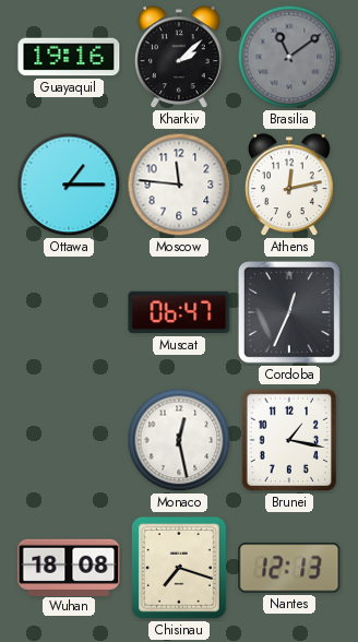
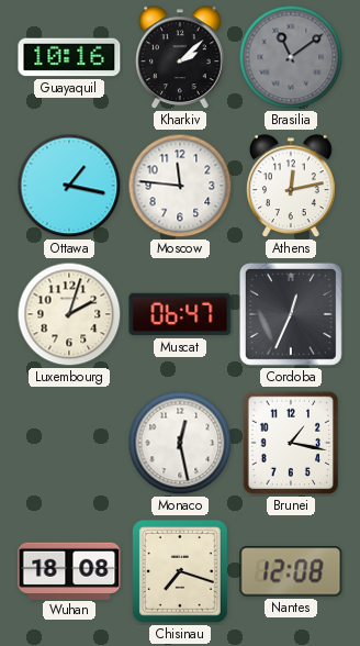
Guayaquil: 19:16 -> 10:16 (69, 57)
Ottawa: 1:15 -> 1:17 (69, 186)
Luxembourg: none -> 2:03 (69, 314)
Nantes: 12:13 -> 12:08 (291, 571)
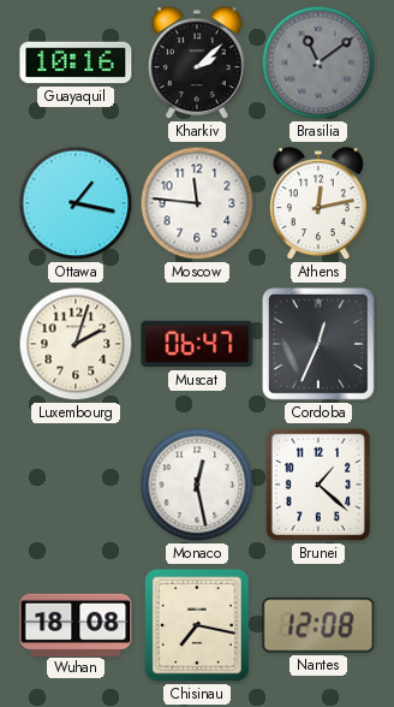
Brunei: 1:17 -> 1:22 (318, 485)
Chisinau: 7:18 -> 7:17 (197, 625)
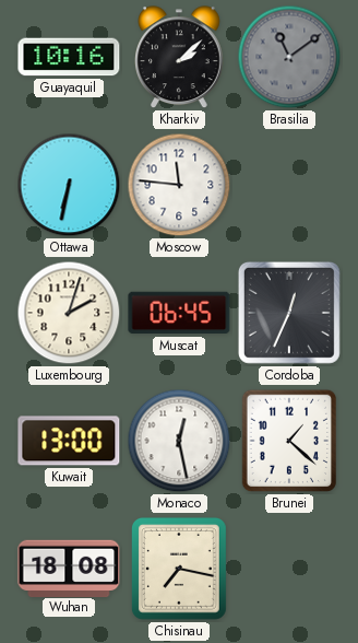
Ottawa: 1:17 -> 6:32 (69, 185)
Athens: 12:13 -> none (320, 204)
Muscat: 06:47 -> 06:45 (179, 313)
Kuwait: none -> 13:00 (69, 441)
Nantes: 12:08 -> none (318, 625)
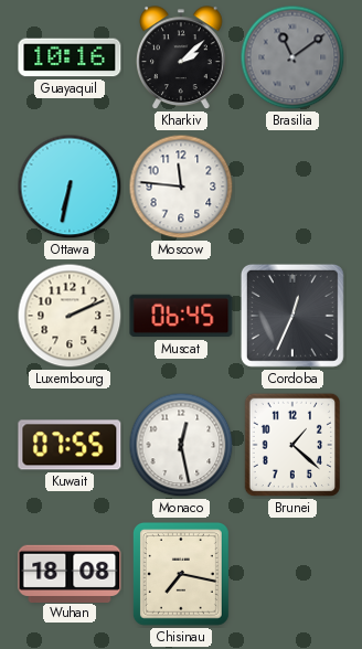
Luxembourg: 2:03 -> 2:11 (70, 316)
Kuwait: 13:00 -> 07:55 (70, 445)
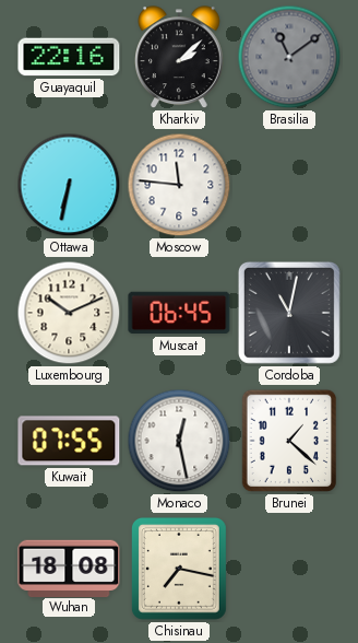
Guayaquil: 10:16 -> 22:16 (69, 57)
Luxembourg: 2:11 -> 10:11 (69, 313)
Cordoba: 12:34 -> 11:02 (289, 313)
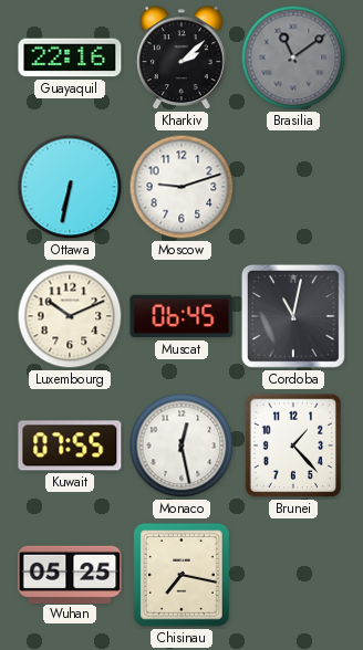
Moscow: 11:46 -> 9:12 (181, 187)
Brunei: 1:22 -> 1:23 (293, 445)
Wuhan: 18:08 -> 05:25 (70, 574)
